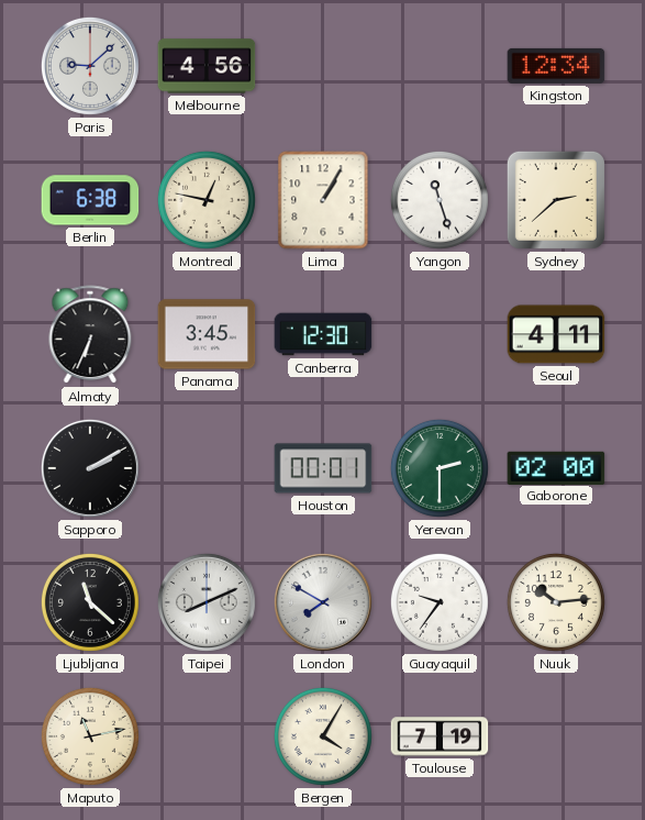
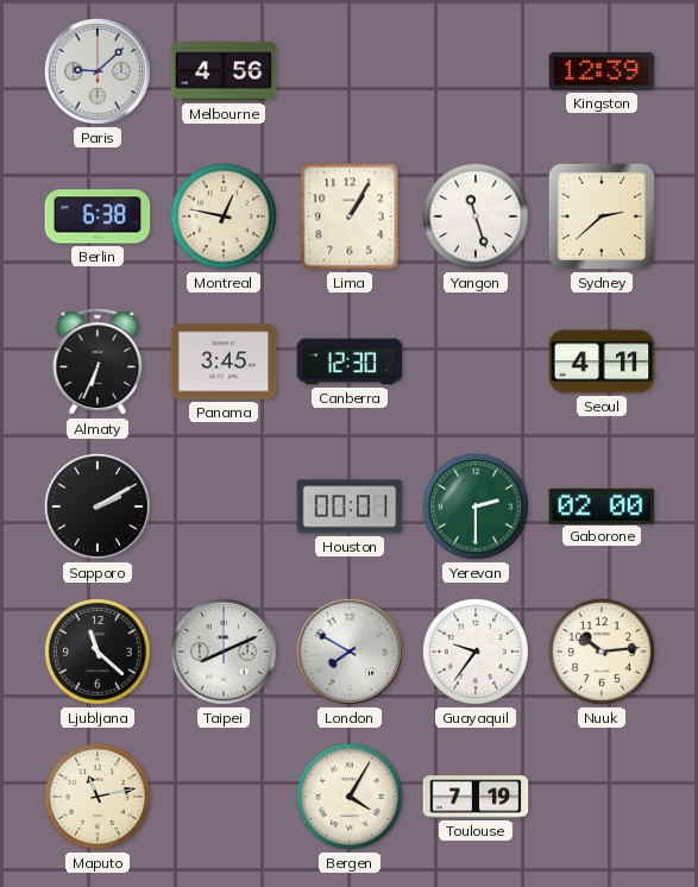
Kingston: 12:34 -> 12:39 (602, 71)
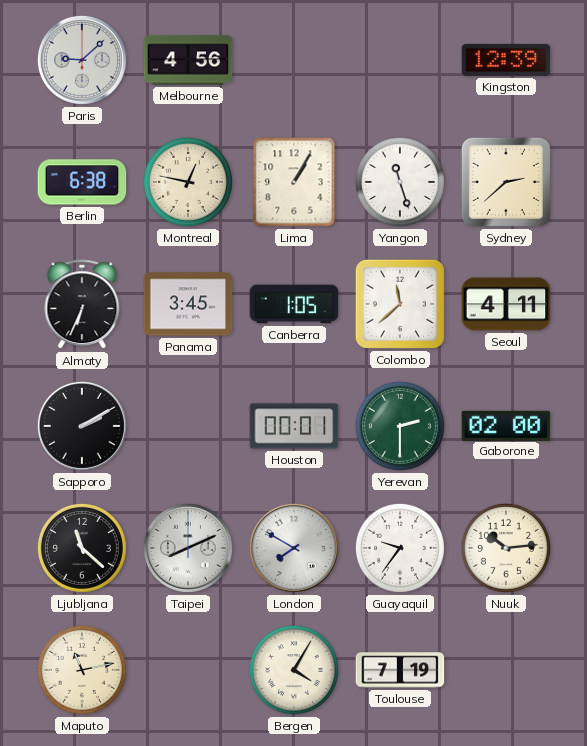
Canberra: 12:30 -> 1:05 (294, 304)
Colombo: none -> 11:38 (400, 304)
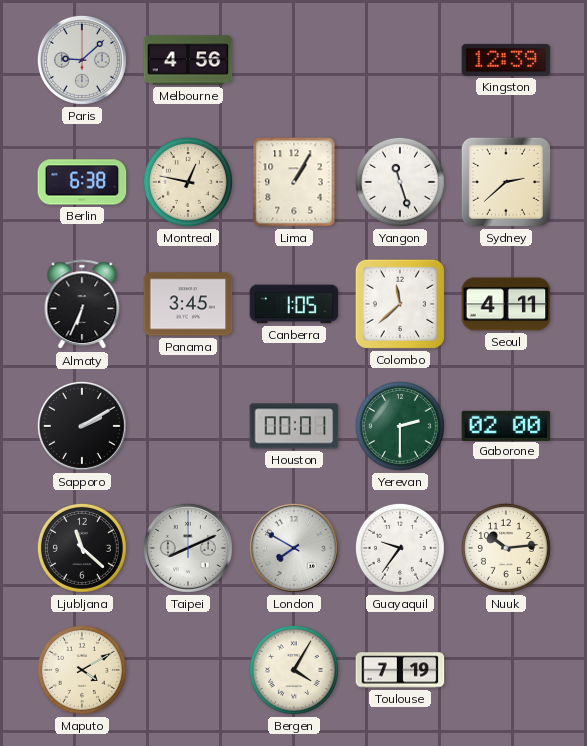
Maputo: 11:13 -> 4:10 (82, 670)
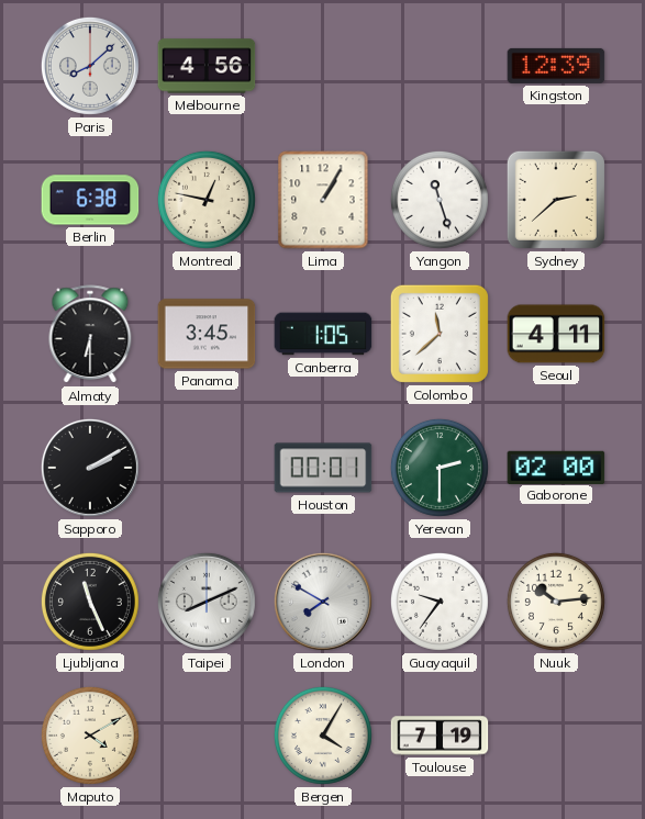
Paris: 9:08 -> 8:08 (90, 66)
Almaty: 6:34 -> 6:30 (90, 335)
Ljubljana: 11:22 -> 11:26 (90, 602)
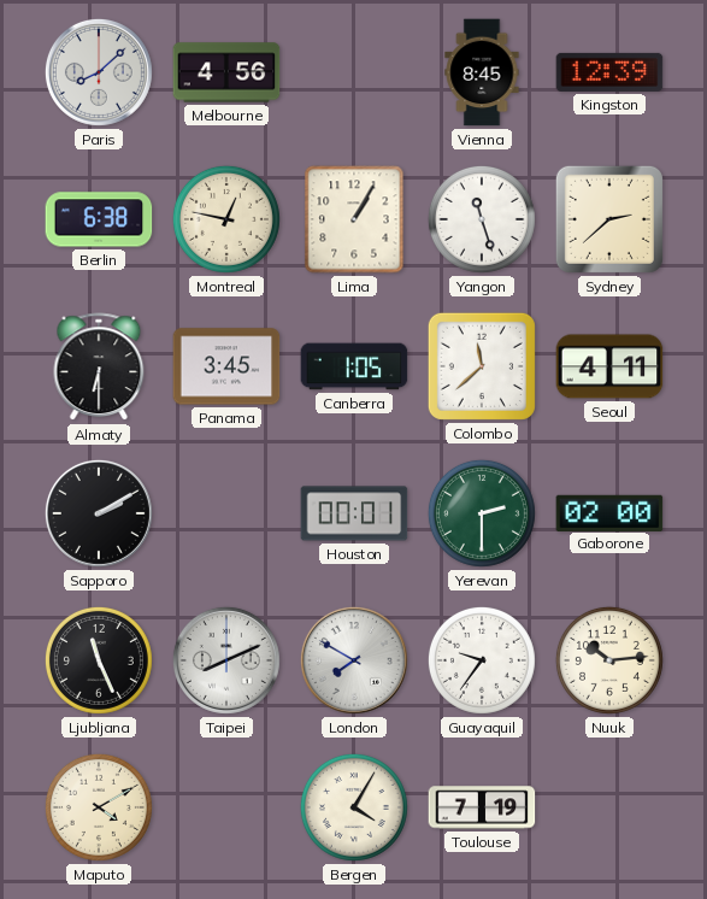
Vienna: none -> 8:45 (482, 72)
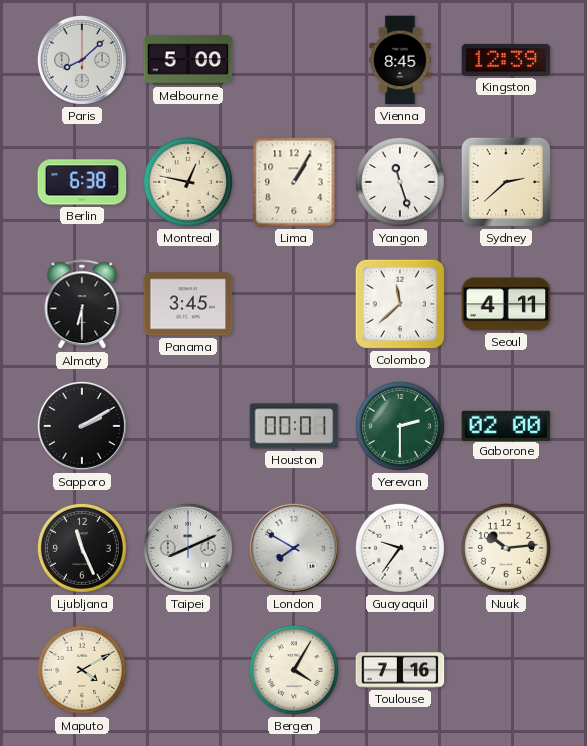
Melbourne: 4:56 -> 5:00 (188, 60)
Canberra: 1:05 -> none (354, 366)
Toulouse: 7:19 -> 7:16 (400, 670)
